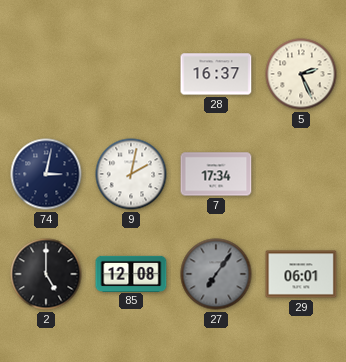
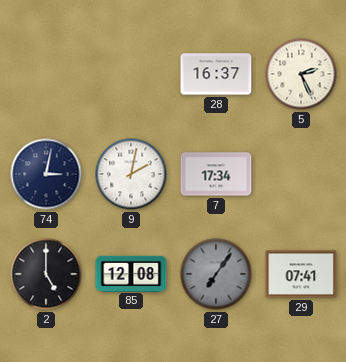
29: 06:01 -> 07:41 (301, 274)
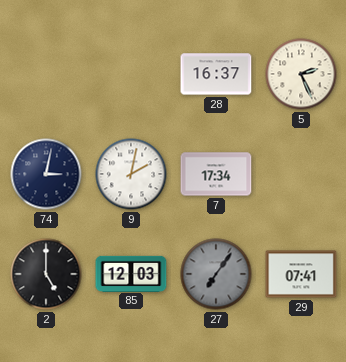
85: 12:08 -> 12:03 (131, 273)
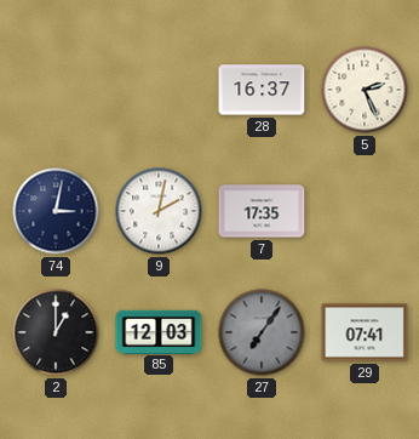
7: 17:34 -> 17:35 (262, 211)
2: 5:00 -> 1:00 (56, 332)
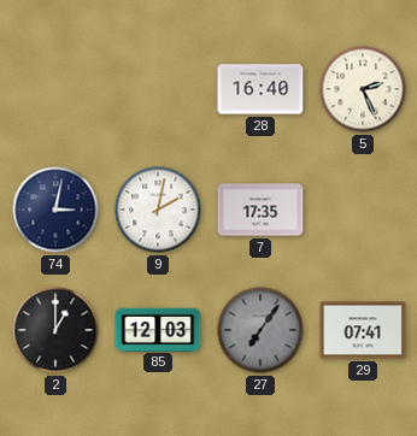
28: 16:37 -> 16:40 (260, 89)
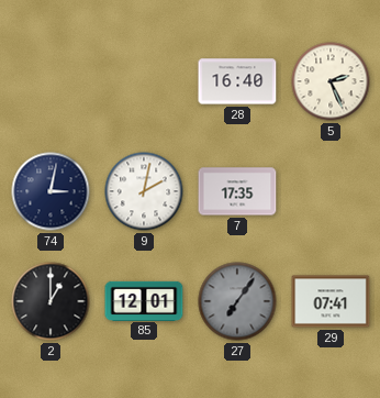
85: 12:03 -> 12:01 (144, 300)
